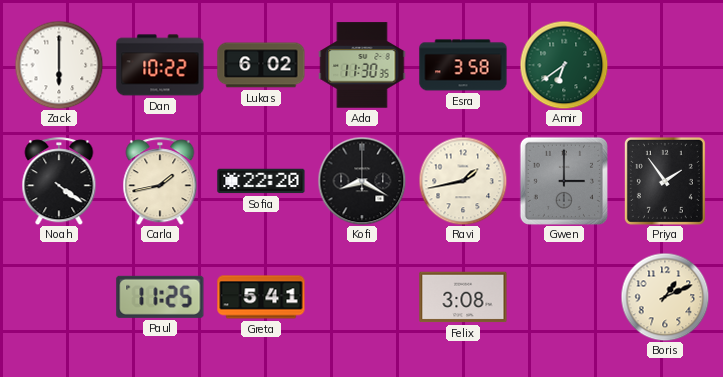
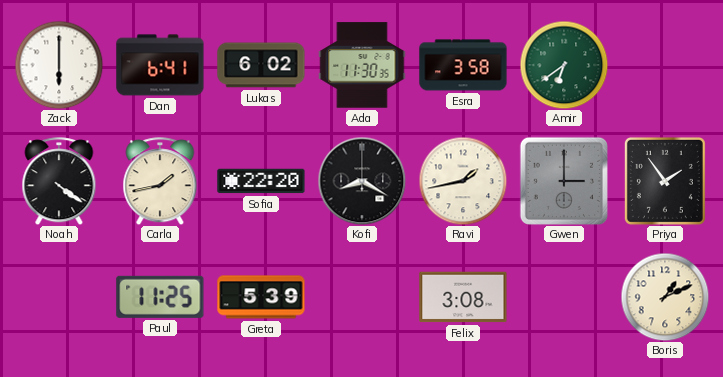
Dan: 10:22 -> 6:41 (160, 65)
Greta: 5:41 -> 5:39 (261, 297)
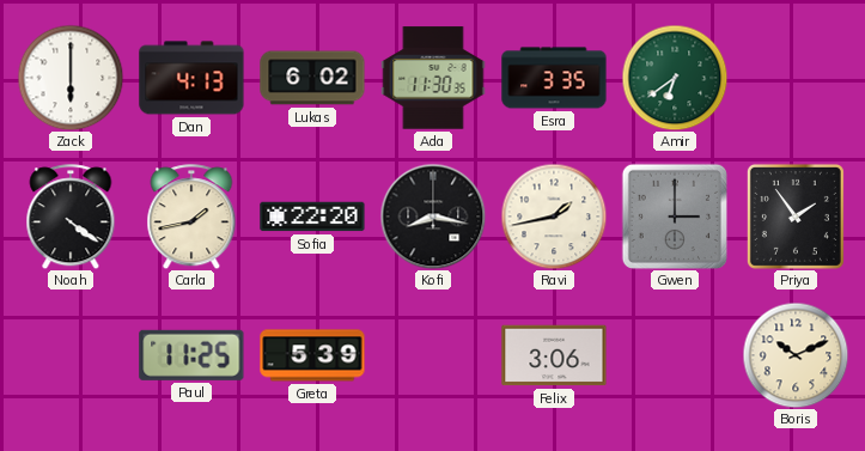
Dan: 6:41 -> 4:13 (191, 78)
Esra: 3:58 -> 3:35 (554, 78)
Kofi: 8:20 -> 8:17 (433, 217)
Felix: 3:08 -> 3:06 (554, 355)
Boris: 1:11 -> 10:11 (796, 355)
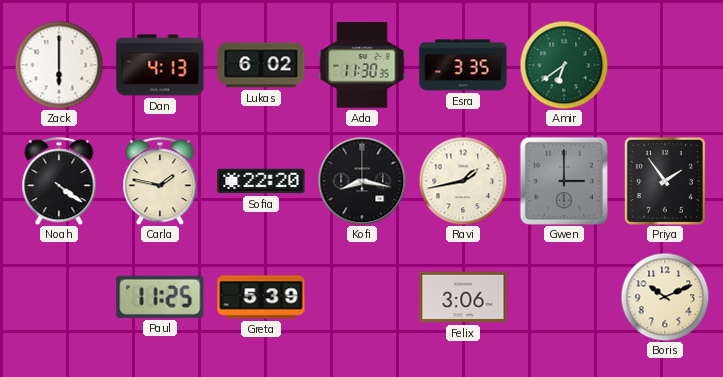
Carla: 1:43 -> 1:47 (160, 181)
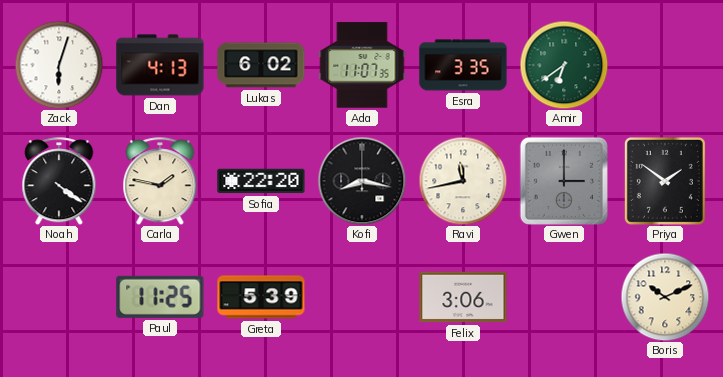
Zack: 6:00 -> 6:03 (59, 65)
Ada: 11:30 -> 11:07 (362, 65)
Ravi: 1:43 -> 11:43 (463, 181)
Priya: 1:54 -> 1:51 (665, 181)
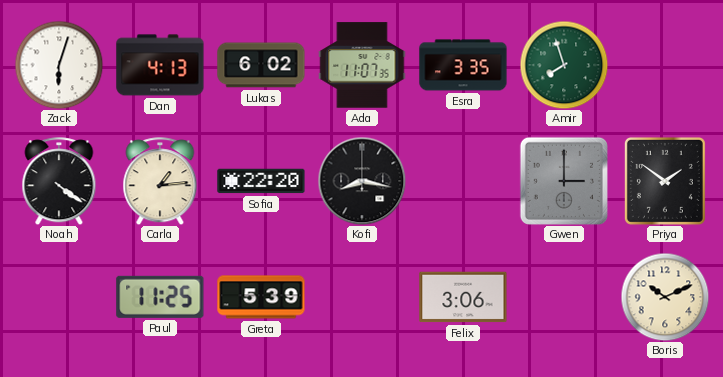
Amir: 6:39 -> 7:57 (564, 65)
Carla: 1:47 -> 1:14 (160, 181)
Ravi: 11:43 -> none (463, 181)
